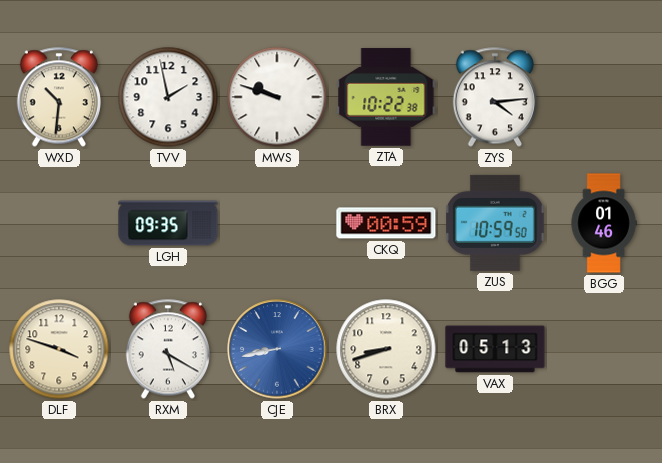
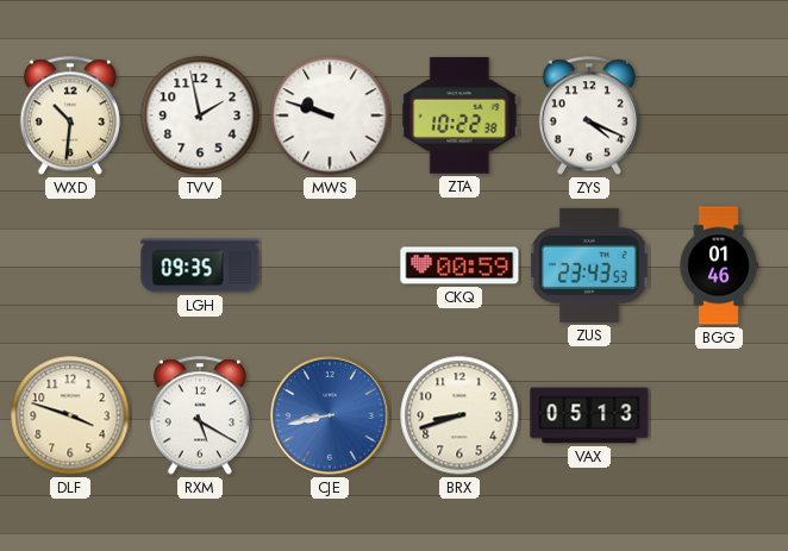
ZYS: 4:14 -> 4:19 (589, 115)
ZUS: 10:59 -> 23:43 (590, 265)
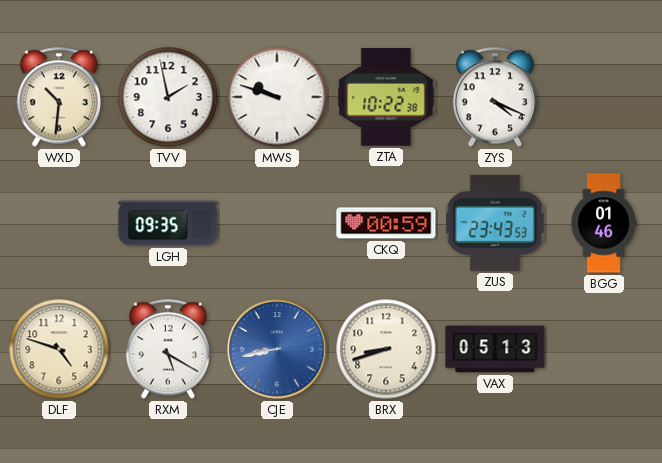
DLF: 3:48 -> 4:48 (59, 349)
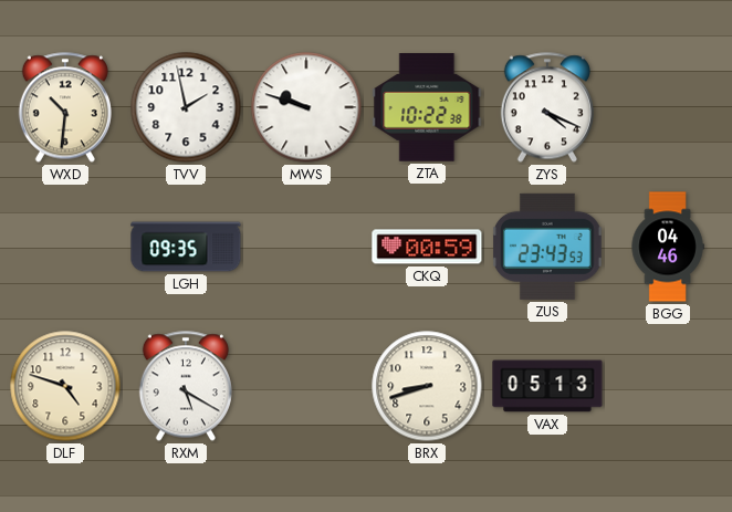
BGG: 01:46 -> 04:46 (668, 247)
CJE: 8:43 -> none (277, 349)
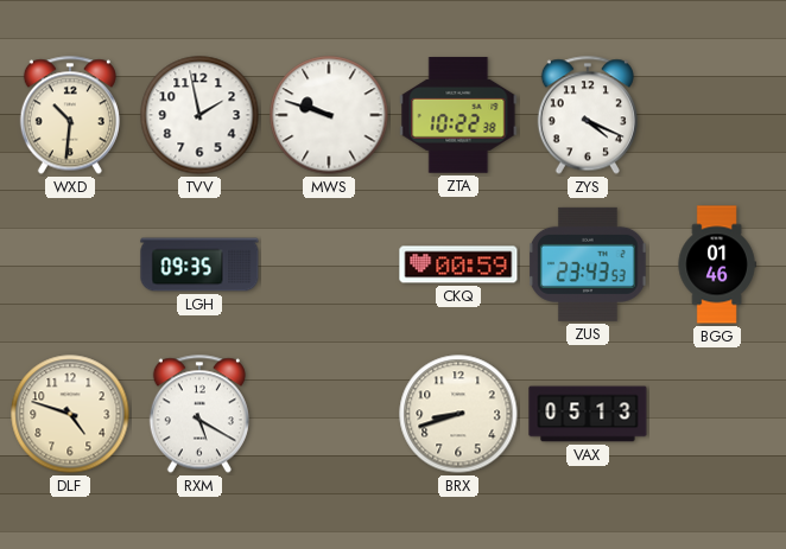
BGG: 04:46 -> 01:46 (717, 264)
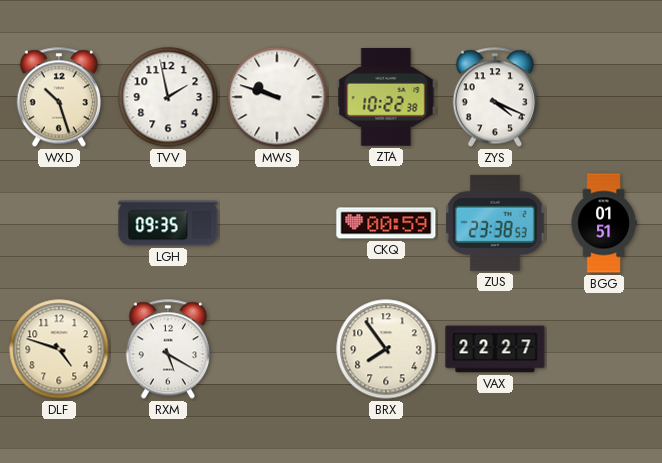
WXD: 10:31 -> 10:27 (59, 97)
ZUS: 23:43 -> 23:38 (496, 223)
BGG: 01:46 -> 01:51 (604, 223)
BRX: 8:42 -> 7:54 (386, 349)
VAX: 05:13 -> 22:27 (495, 349)
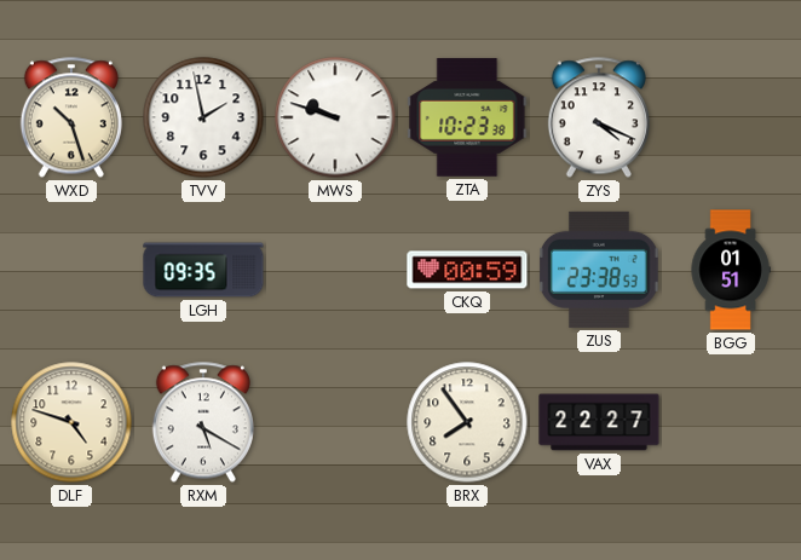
ZTA: 10:22 -> 10:23 (467, 117)
